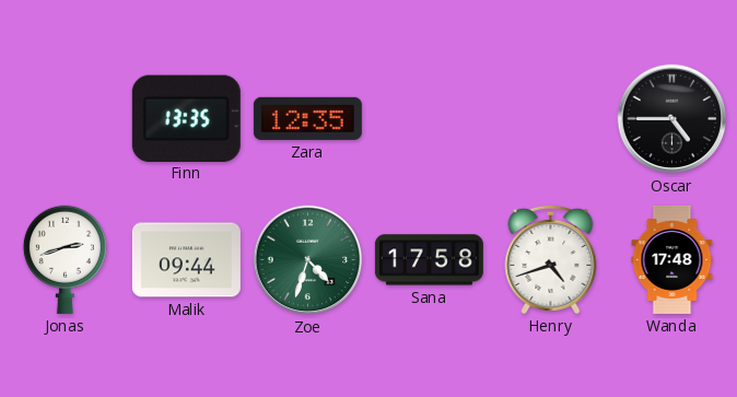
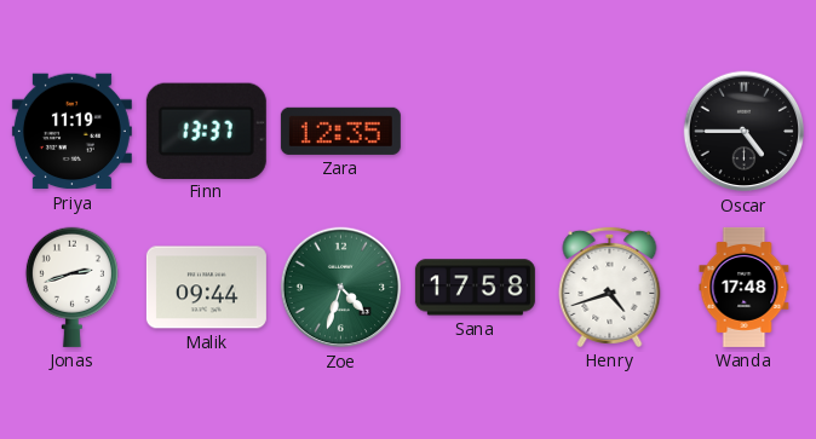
Priya: none -> 11:19 (71, 132)
Finn: 13:35 -> 13:37 (206, 131)
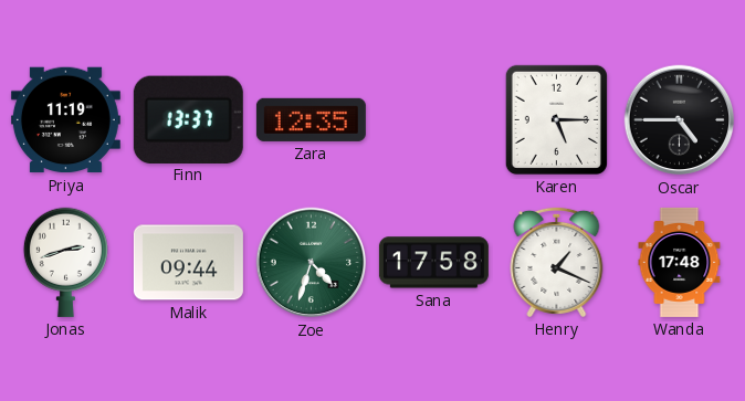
Karen: none -> 5:15 (556, 119)
Henry: 4:42 -> 1:19 (557, 262)
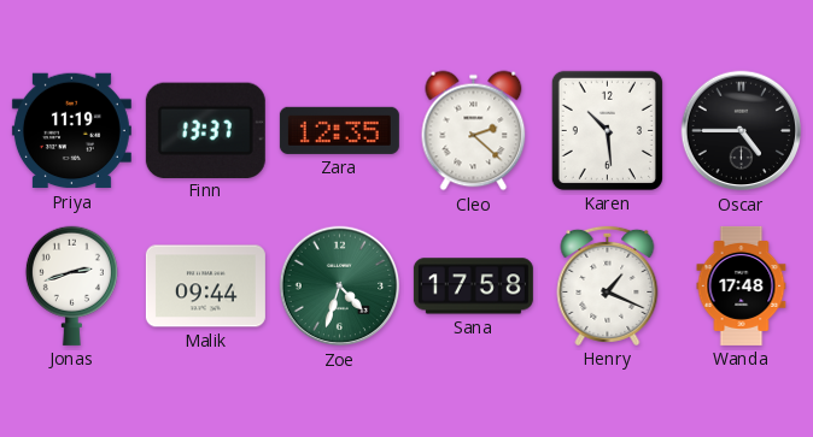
Cleo: none -> 2:22 (474, 131)
Karen: 5:15 -> 10:29 (607, 130)
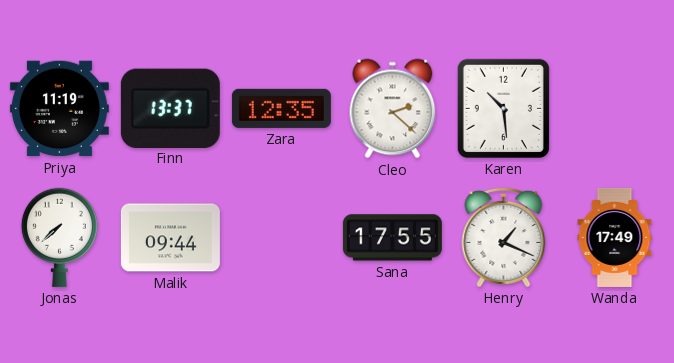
Oscar: 4:45 -> none (742, 131)
Jonas: 2:42 -> 7:38 (59, 237)
Zoe: 4:33 -> none (340, 287)
Sana: 17:58 -> 17:55 (392, 238)
Wanda: 17:48 -> 17:49 (615, 237)
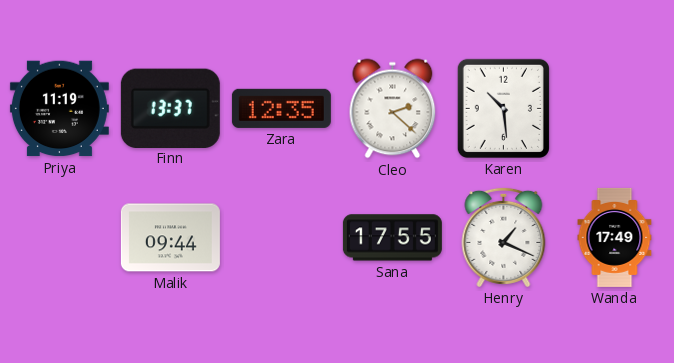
Jonas: 7:38 -> none (59, 237)
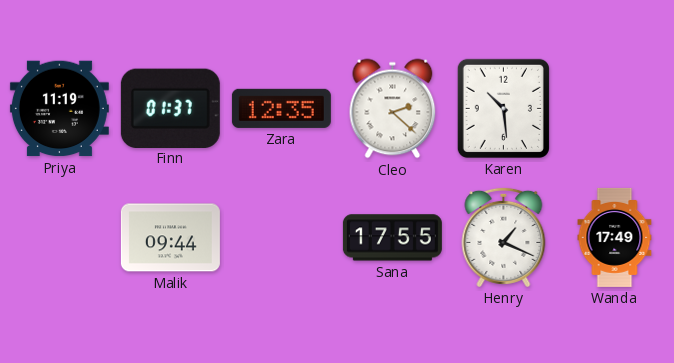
Finn: 13:37 -> 01:37 (170, 108)
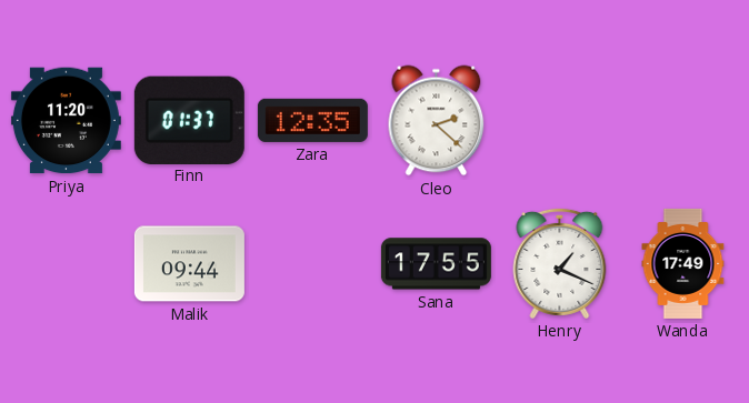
Priya: 11:19 -> 11:20 (66, 121)
Karen: 10:29 -> none (503, 108)
